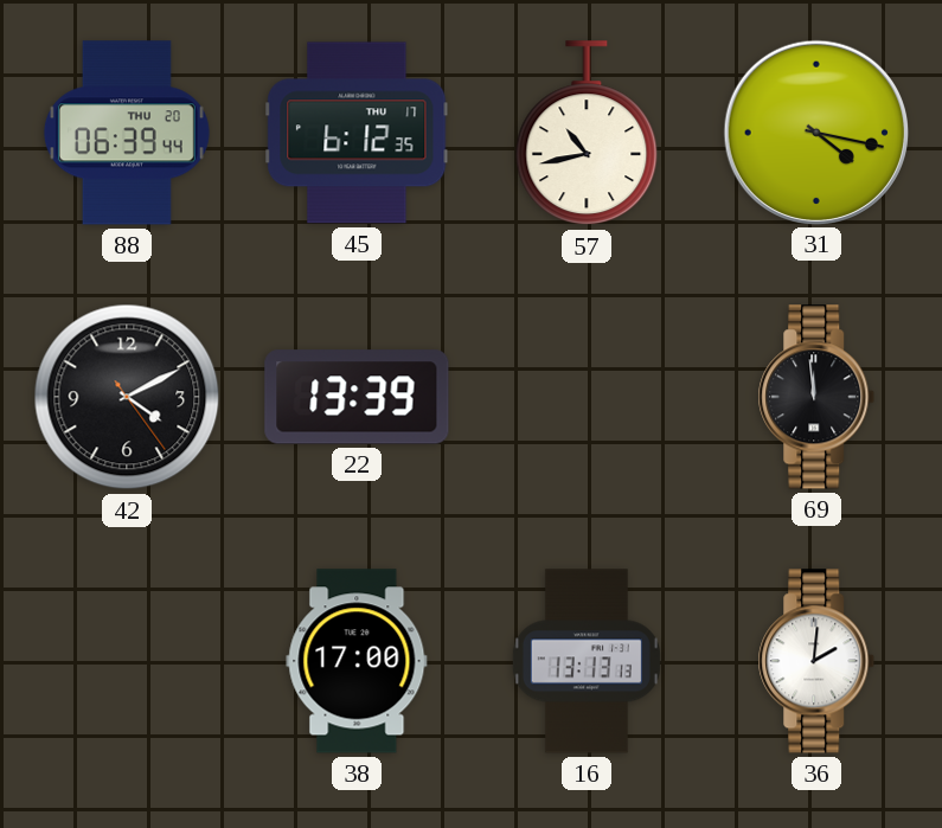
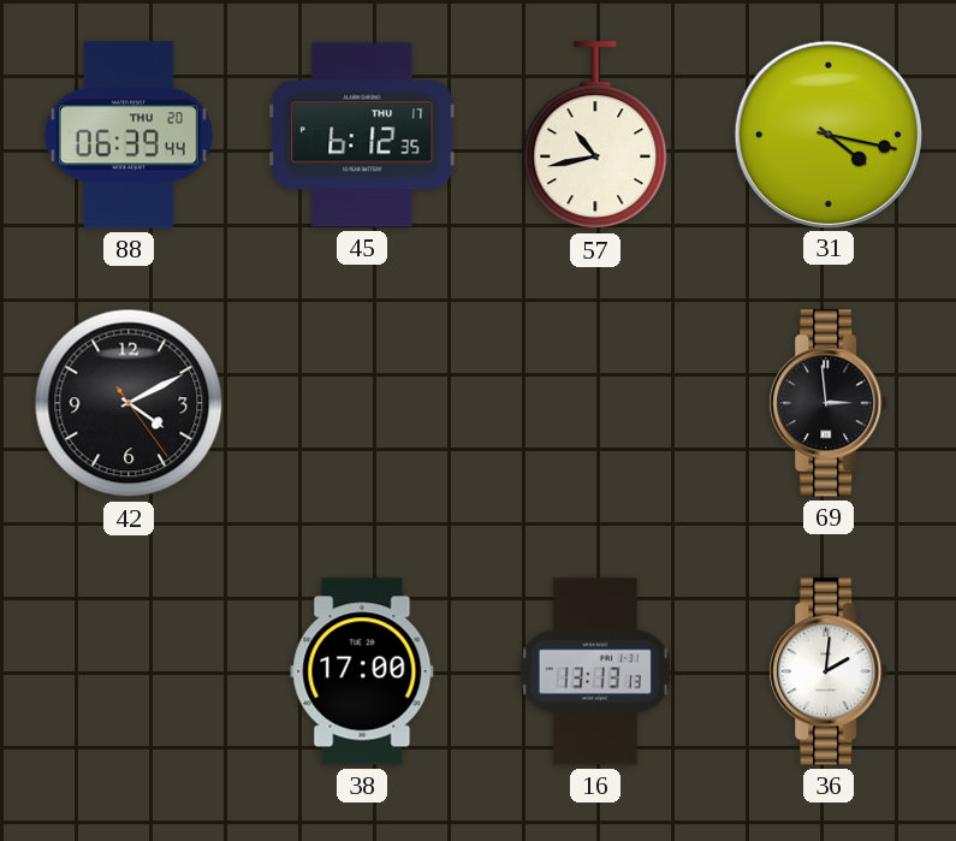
22: 13:39 -> none (357, 397)
69: 11:59 -> 2:59 (829, 403)
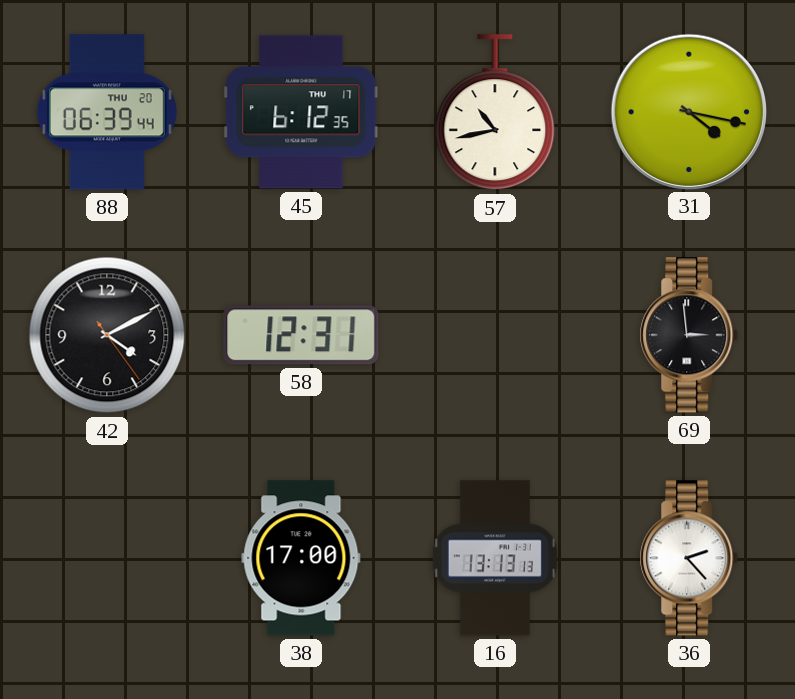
58: none -> 12:31 (301, 335)
36: 2:01 -> 2:23 (689, 558)
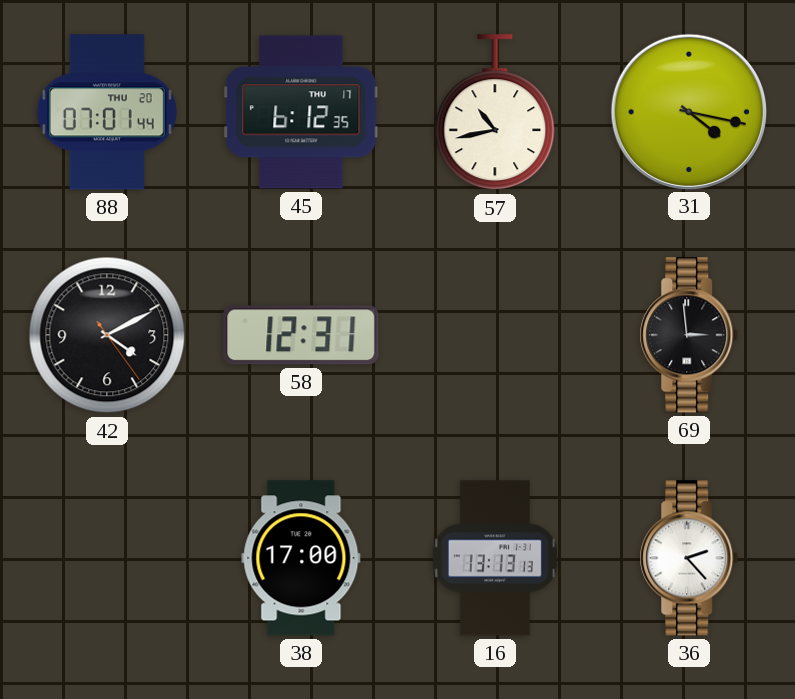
88: 06:39 -> 07:01 (107, 112)
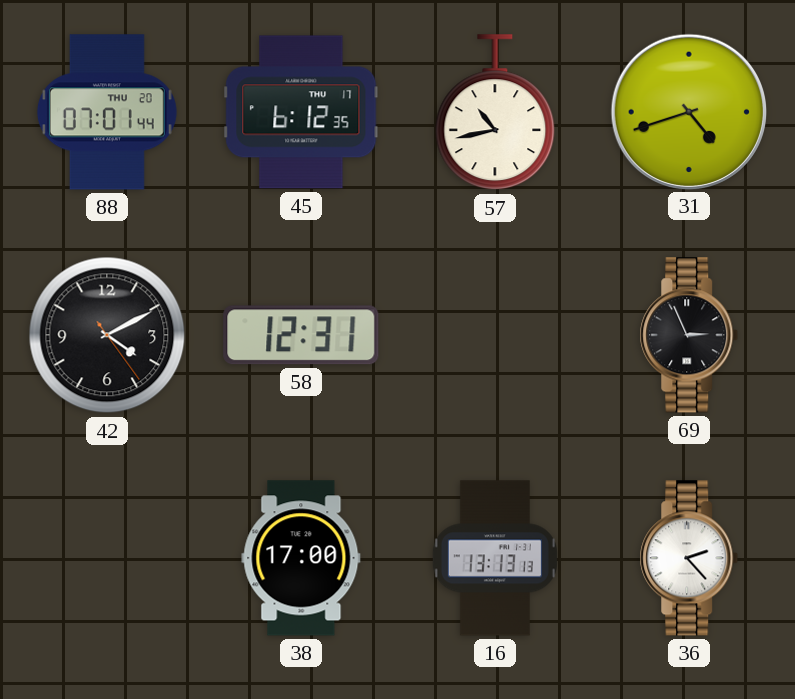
31: 4:17 -> 4:42 (688, 111)
69: 2:59 -> 2:56 (689, 335)
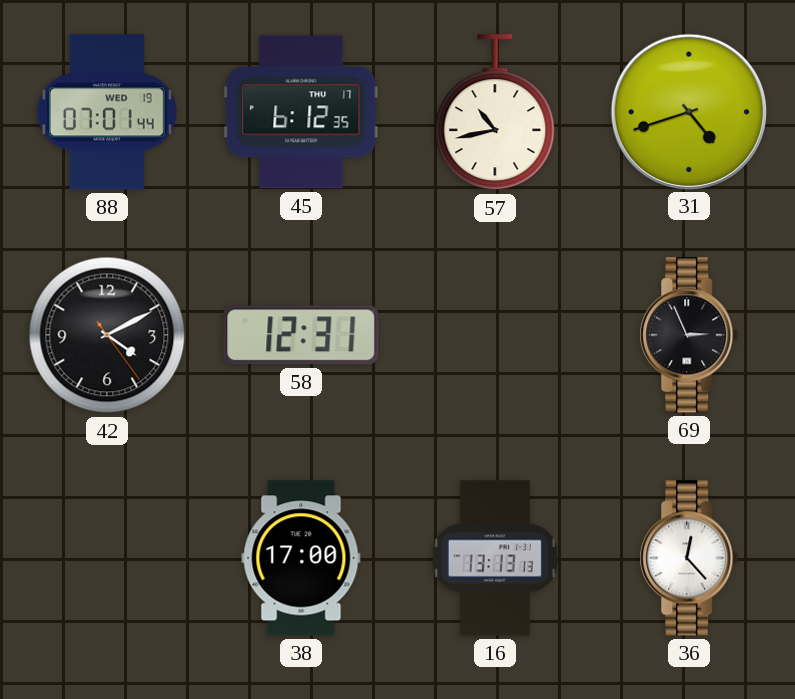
88 date: THU 20 -> WED 19 (107, 112)
36: 2:23 -> 12:23 (689, 558)
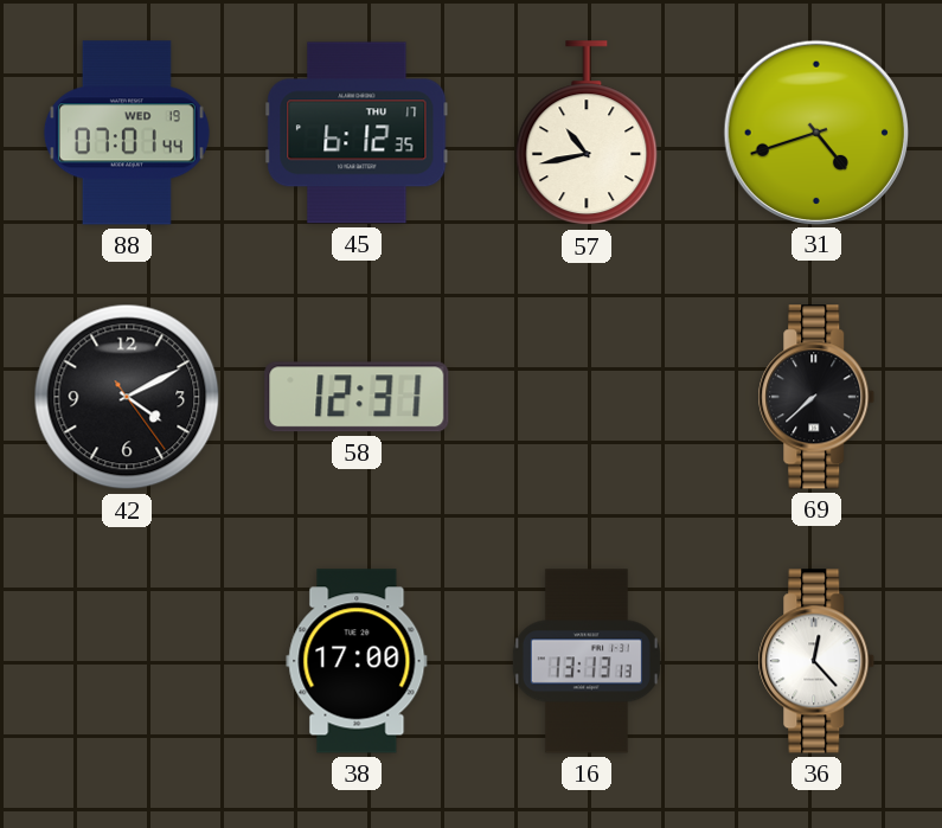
69: 2:56 -> 7:38 (816, 397)
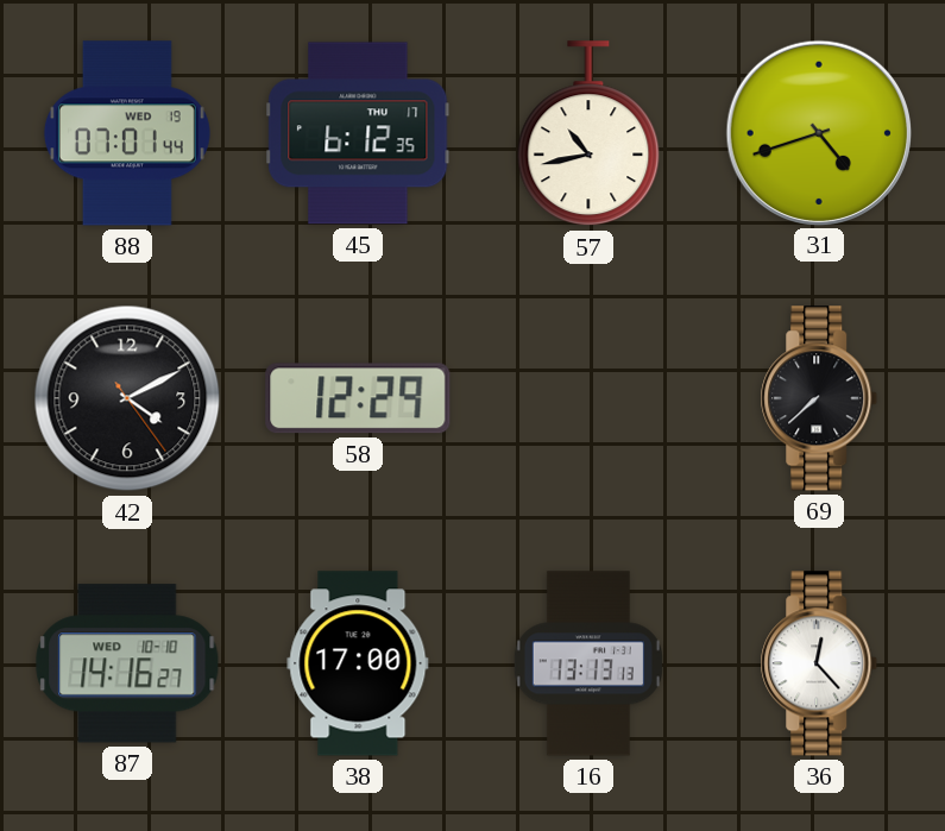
58: 12:31 -> 12:29 (358, 398)
87: none -> 14:16 (127, 663)
